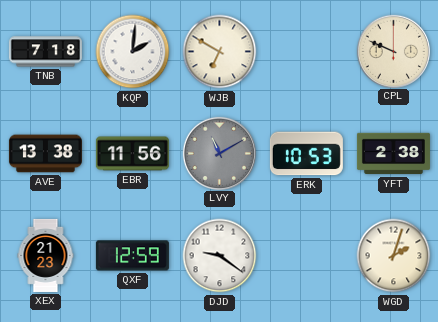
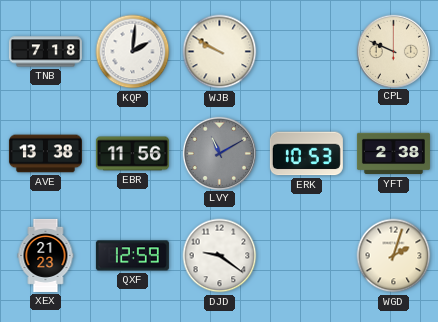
WJB: 6:50 -> 9:50 (220, 52)
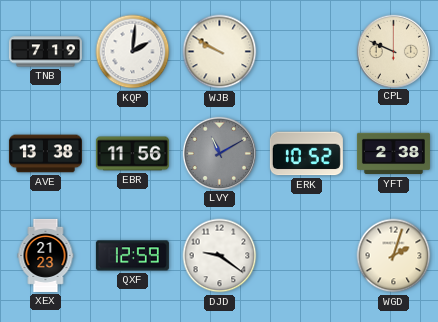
TNB: 7:18 -> 7:19 (45, 52)
ERK: 10:53 -> 10:52 (306, 154)
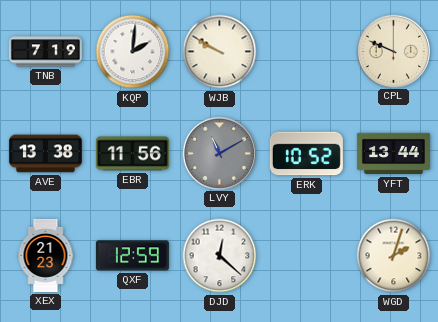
YFT: 2:38 -> 13:44 (393, 154)
DJD: 9:21 -> 12:22 (220, 256)
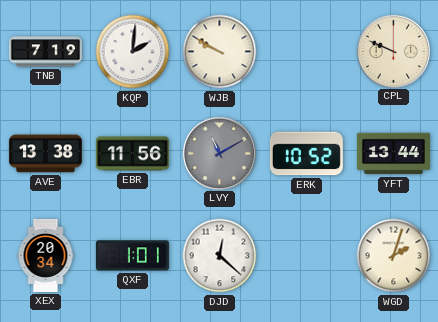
XEX: 21:23 -> 20:34 (46, 255)
QXF: 12:59 -> 1:01 (132, 256)
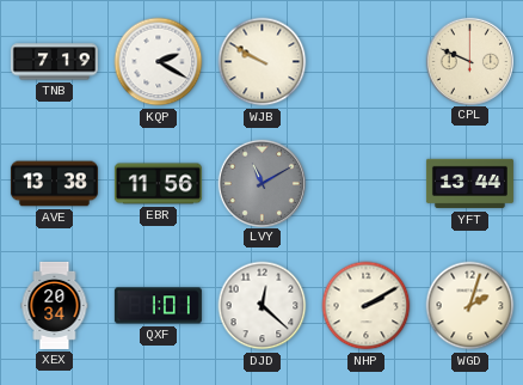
KQP: 2:01 -> 2:20 (159, 62)
ERK: 10:52 -> none (306, 154)
NHP: none -> 2:10 (367, 306)
